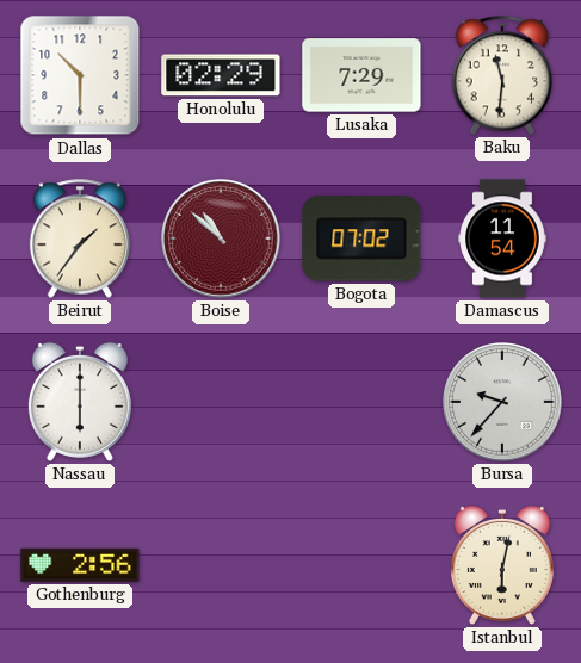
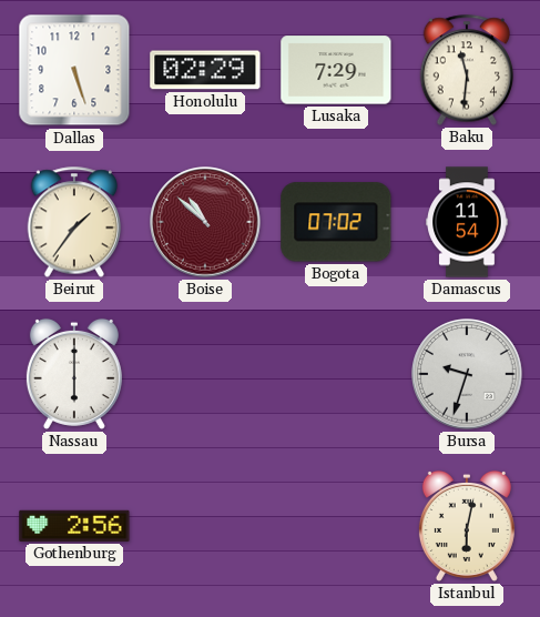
Dallas: 10:30 -> 5:27 (74, 70)
Bursa: 9:37 -> 9:33 (467, 374)
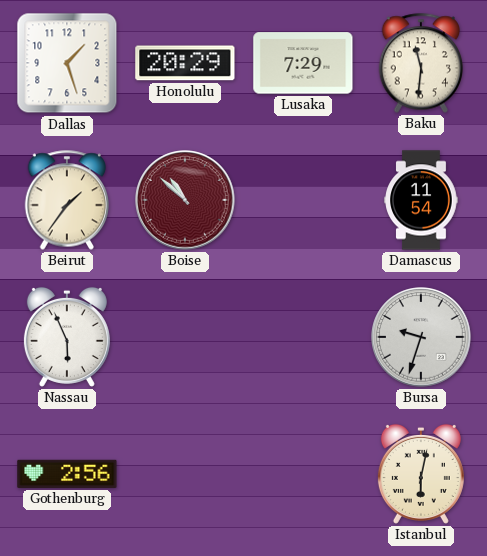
Dallas: 5:27 -> 1:27 (67, 63)
Honolulu: 02:29 -> 20:29 (185, 63)
Bogota: 07:02 -> none (336, 222)
Nassau: 6:00 -> 5:56 (67, 337)
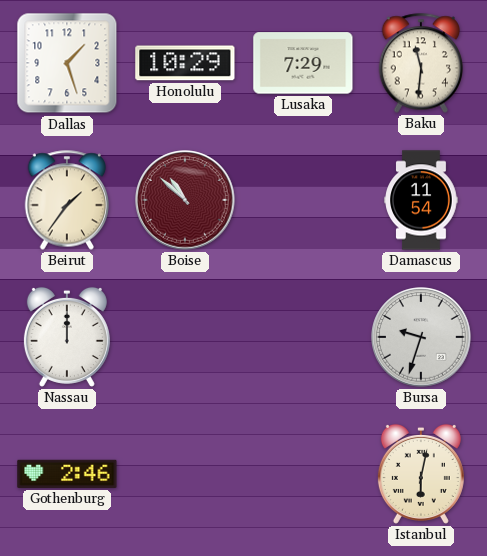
Honolulu: 20:29 -> 10:29 (185, 63)
Nassau: 5:56 -> 12:00 (67, 337)
Gothenburg: 2:56 -> 2:46 (67, 474)
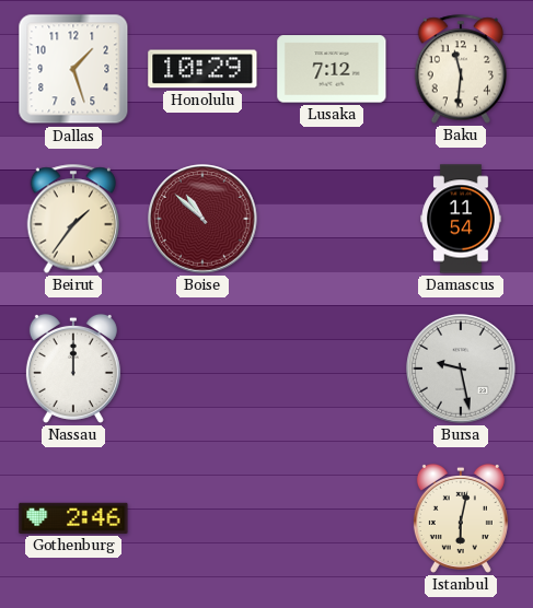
Lusaka: 7:29 -> 7:12 (332, 69)
Bursa: 9:33 -> 9:28 (461, 369)
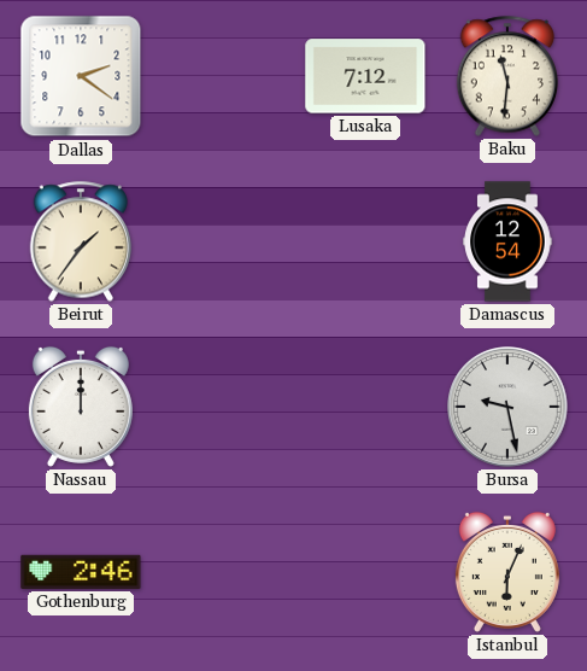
Dallas: 1:27 -> 2:21 (81, 76)
Honolulu: 10:29 -> none (202, 69)
Boise: 10:52 -> none (202, 219)
Damascus: 11:54 -> 12:54 (507, 241)
Istanbul: 6:02 -> 6:04 (507, 572)
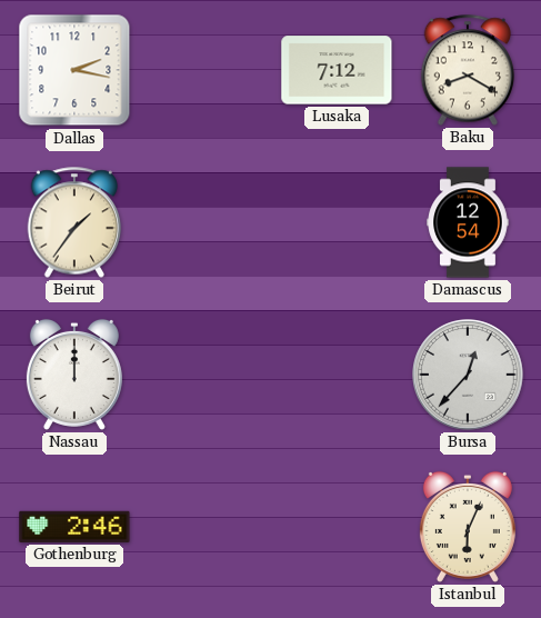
Dallas: 2:21 -> 2:17 (74, 70)
Baku: 11:31 -> 8:20 (468, 70)
Bursa: 9:28 -> 12:37 (468, 375)
